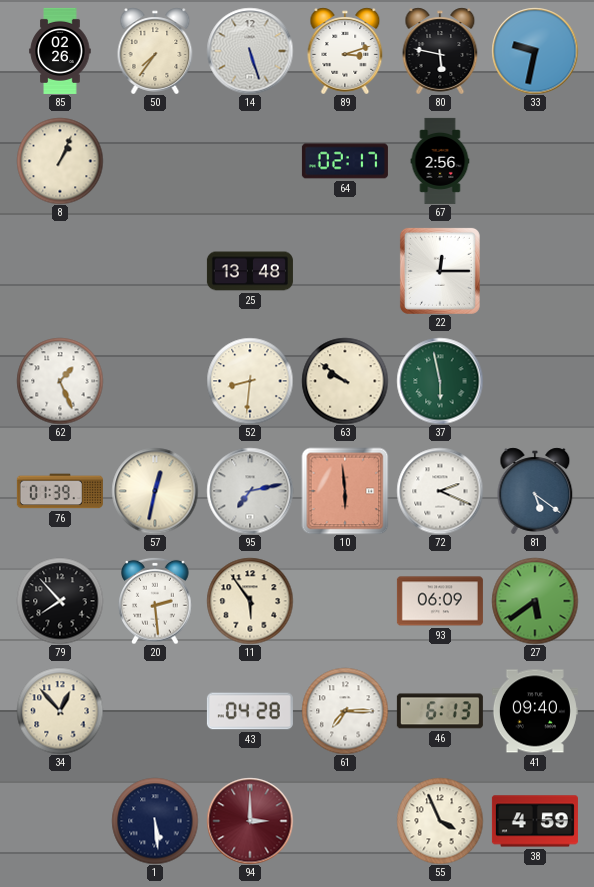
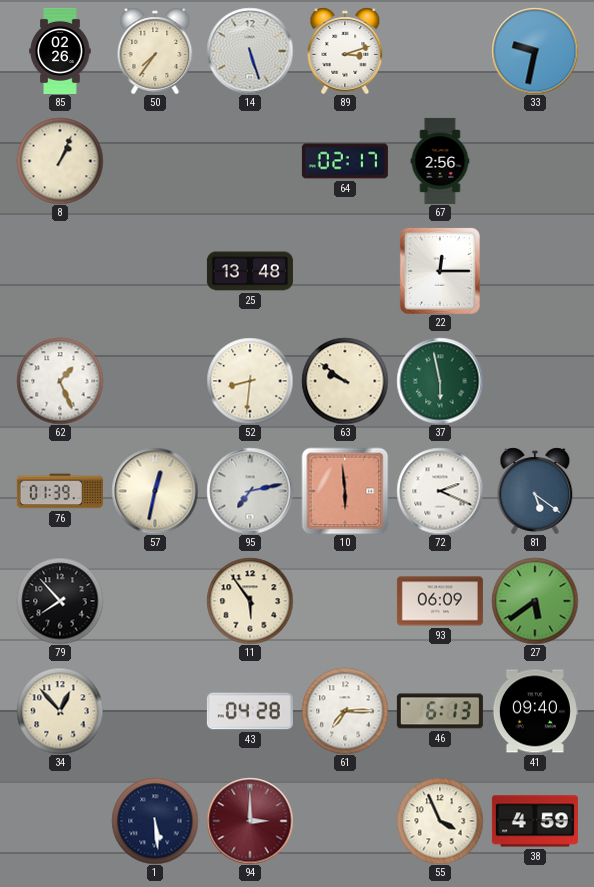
80: 5:47 -> none (440, 51)
20: 2:29 -> none (155, 601)
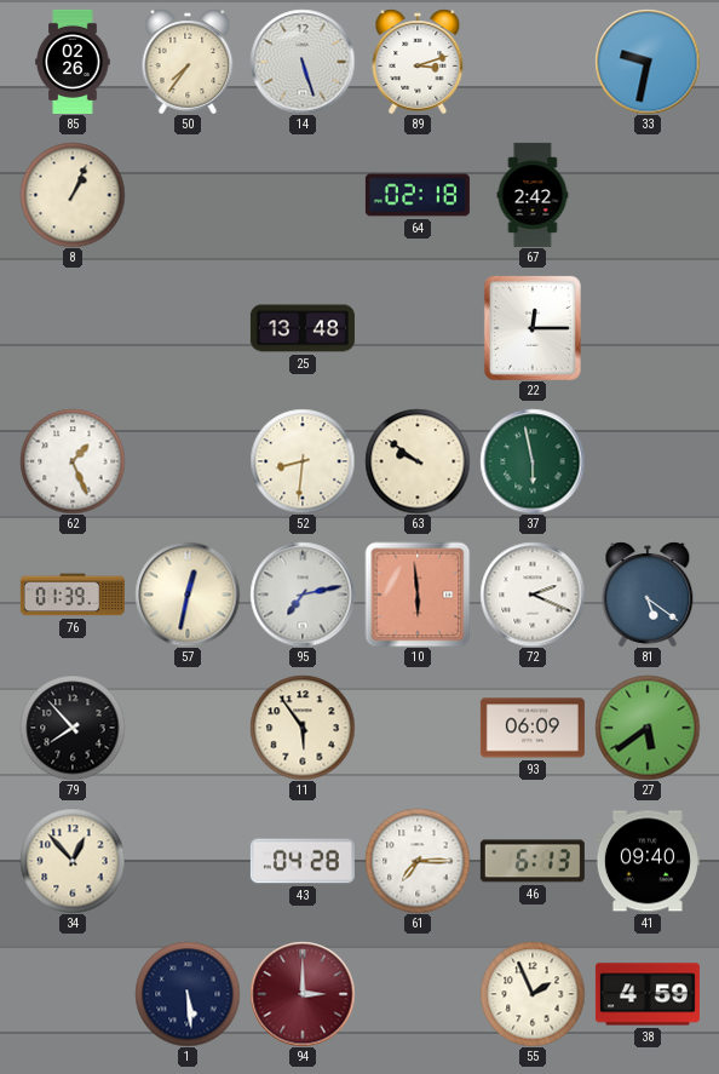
64: 02:17 -> 02:18 (418, 195)
67: 2:56 -> 2:42 (533, 195)
55: 3:56 -> 1:56 (533, 994)
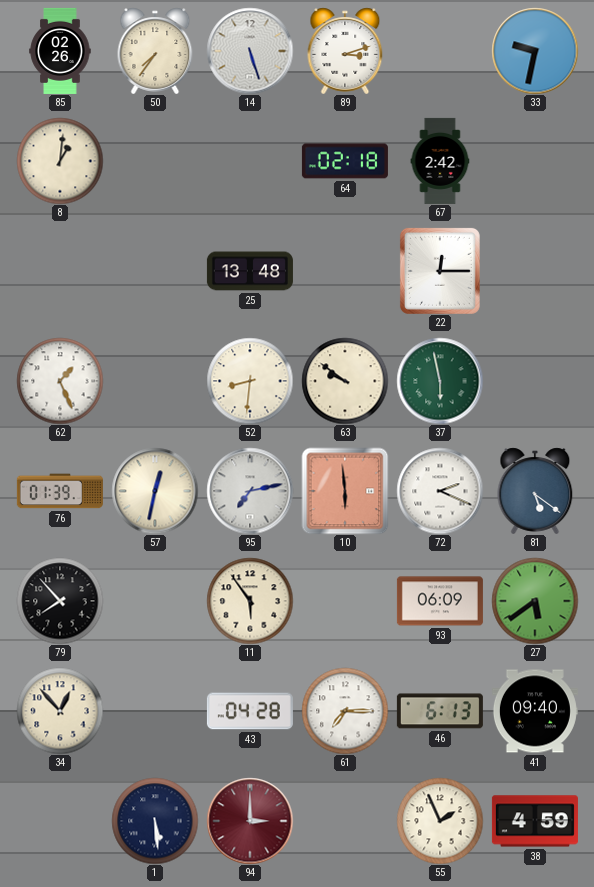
8: 1:04 -> 1:01 (60, 161)
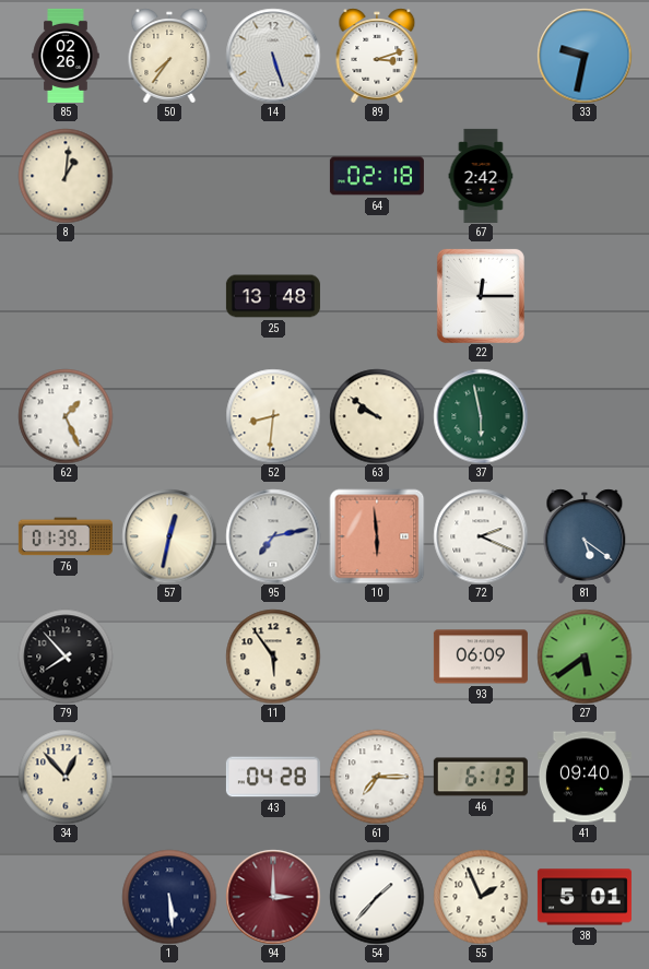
54: none -> 1:37 (377, 897)
38: 4:59 -> 5:01 (585, 897)
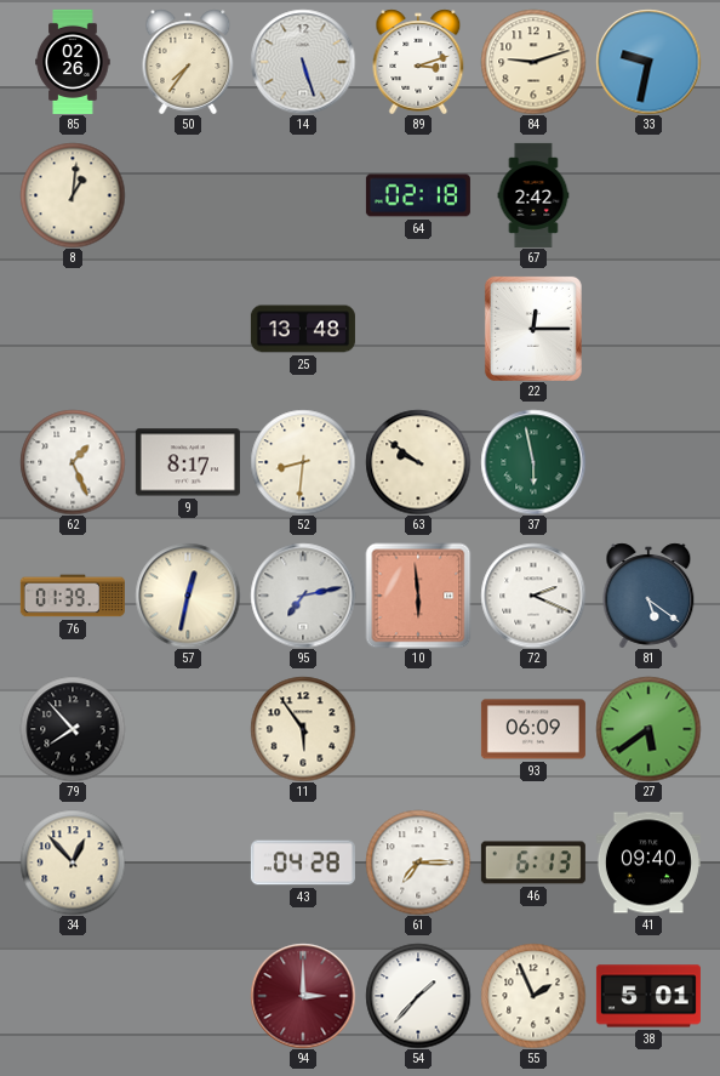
84: none -> 9:12 (533, 62)
9: none -> 8:17 (188, 462)
1: 5:29 -> none (169, 897)
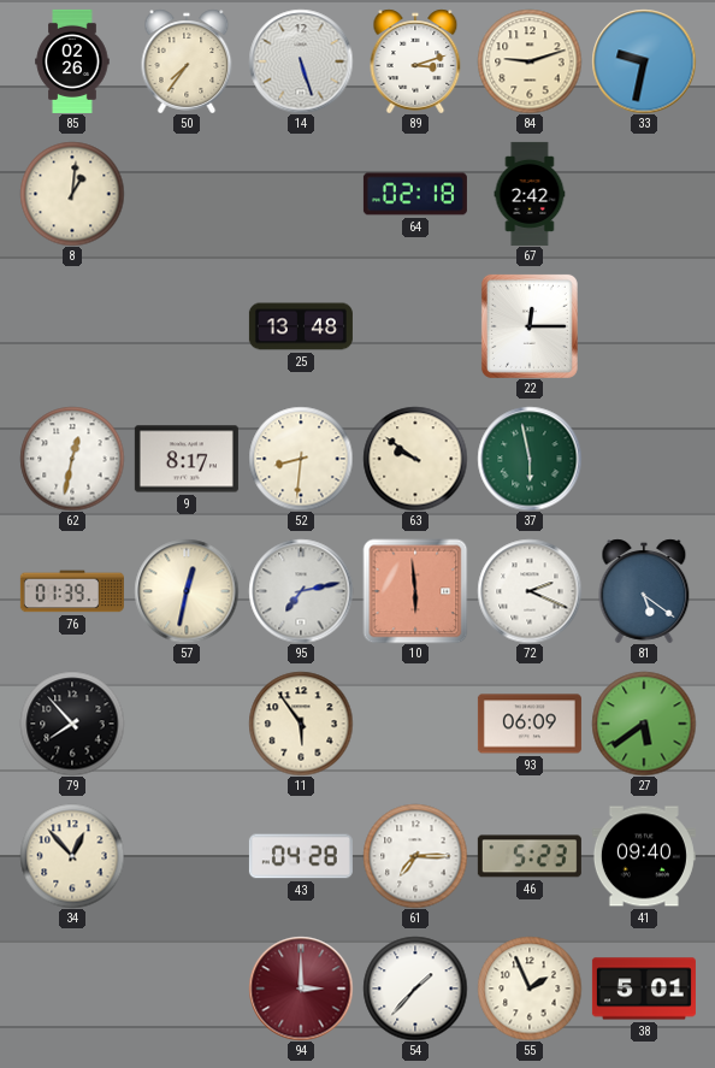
62: 1:26 -> 12:32 (72, 459)
46: 6:13 -> 5:23 (530, 856)
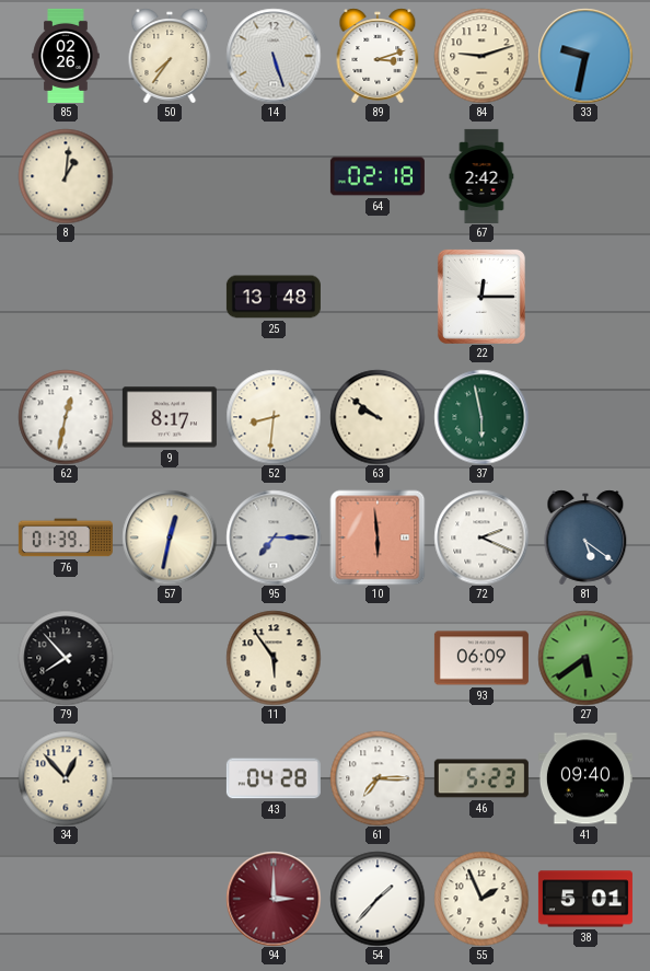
95: 7:13 -> 7:15 (274, 537)
